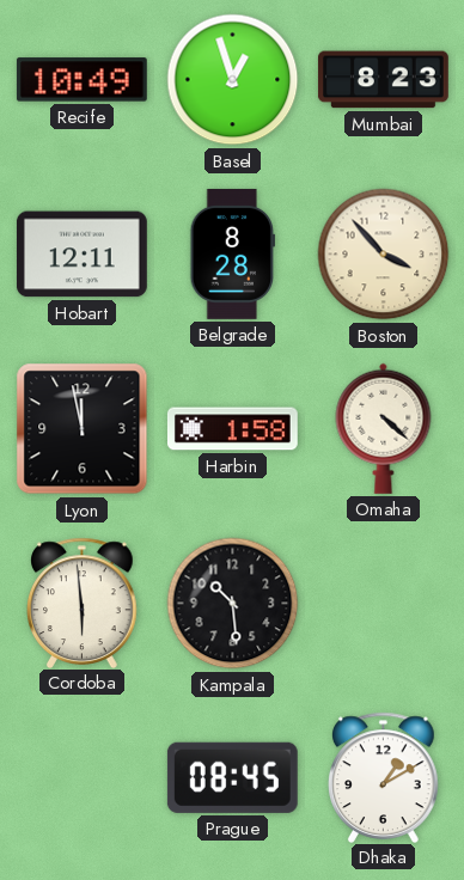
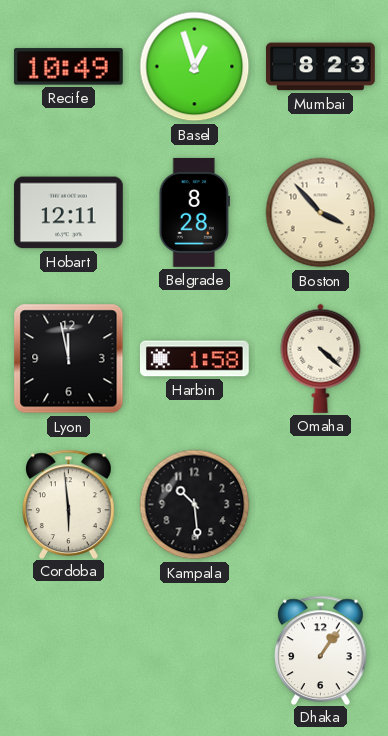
Prague: 08:45 -> none (232, 777)
Dhaka: 1:10 -> 1:06 (321, 650)
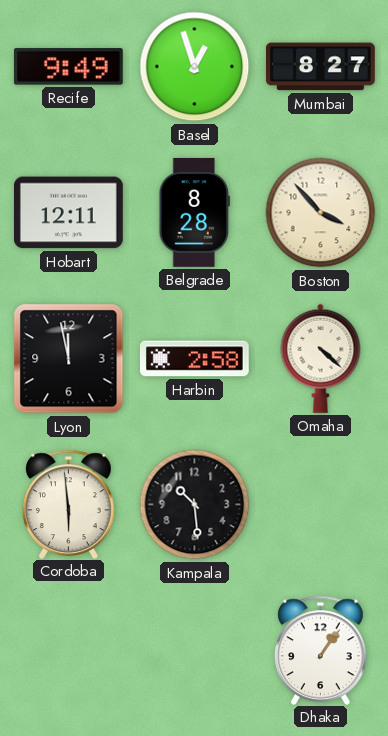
Recife: 10:49 -> 9:49 (68, 67)
Mumbai: 8:23 -> 8:27 (320, 67)
Harbin: 1:58 -> 2:58 (194, 359)
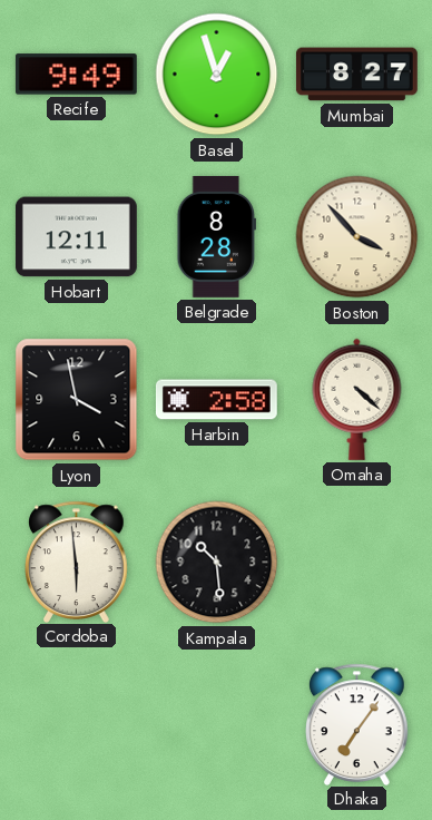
Lyon: 11:58 -> 3:58 (77, 400)
Dhaka: 1:06 -> 7:06 (357, 724)
